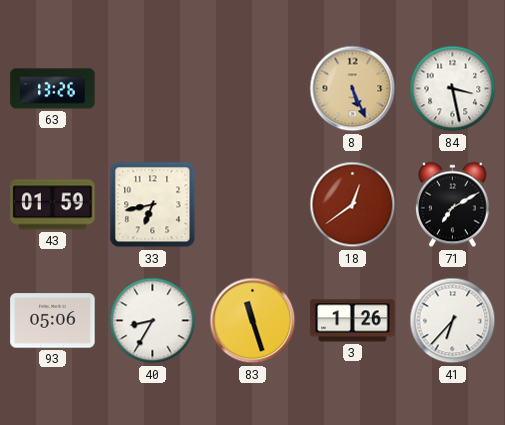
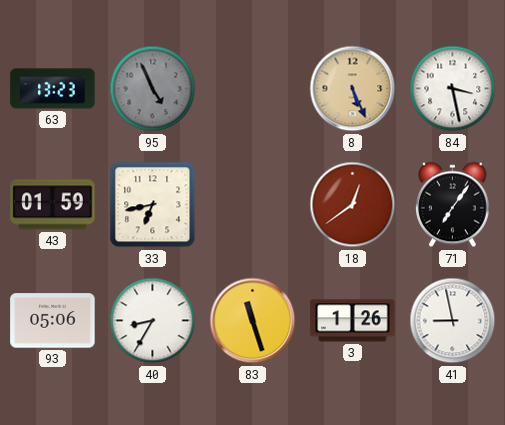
63: 13:26 -> 13:23 (53, 89)
95: none -> 4:56 (153, 89)
71: 7:10 -> 7:06 (453, 205)
41: 6:37 -> 8:58 (453, 321)
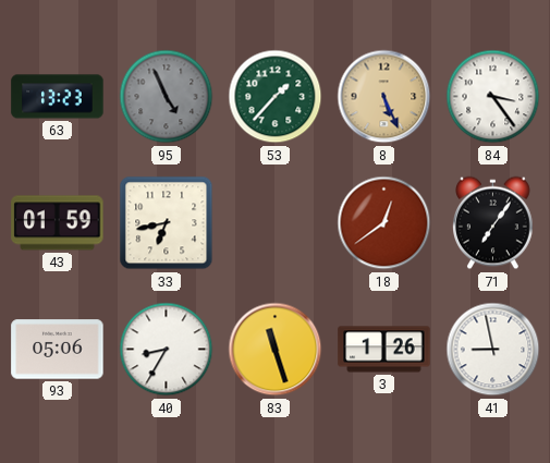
53: none -> 1:37 (276, 97)
84: 3:28 -> 3:24 (493, 97)
